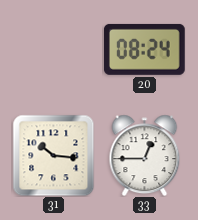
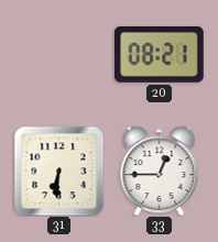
20: 08:24 -> 08:21 (160, 54)
31: 10:16 -> 6:31 (58, 170)
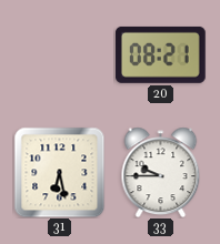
31: 6:31 -> 6:28 (59, 172)
33: 12:45 -> 9:45 (161, 172)
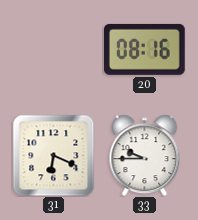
20: 08:21 -> 08:16 (145, 49)
31: 6:28 -> 6:19 (53, 155)
